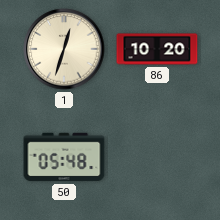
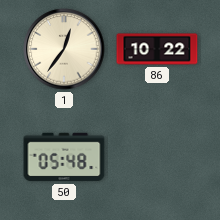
1: 12:33 -> 12:36 (64, 49)
86: 10:20 -> 10:22 (157, 49)
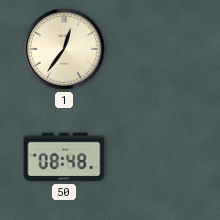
86: 10:22 -> none (157, 49)
50: 05:48 -> 08:48 (64, 157)
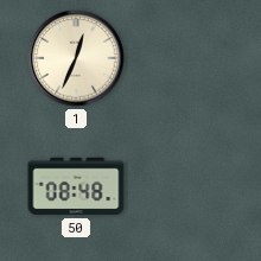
1: 12:36 -> 12:34 (76, 58)
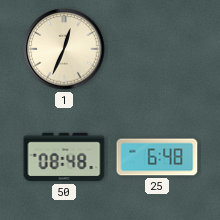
25: none -> 6:48 (157, 157)
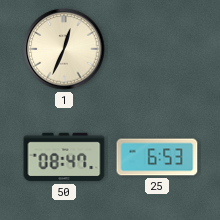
50: 08:48 -> 08:47 (64, 157)
25: 6:48 -> 6:53 (157, 157)
